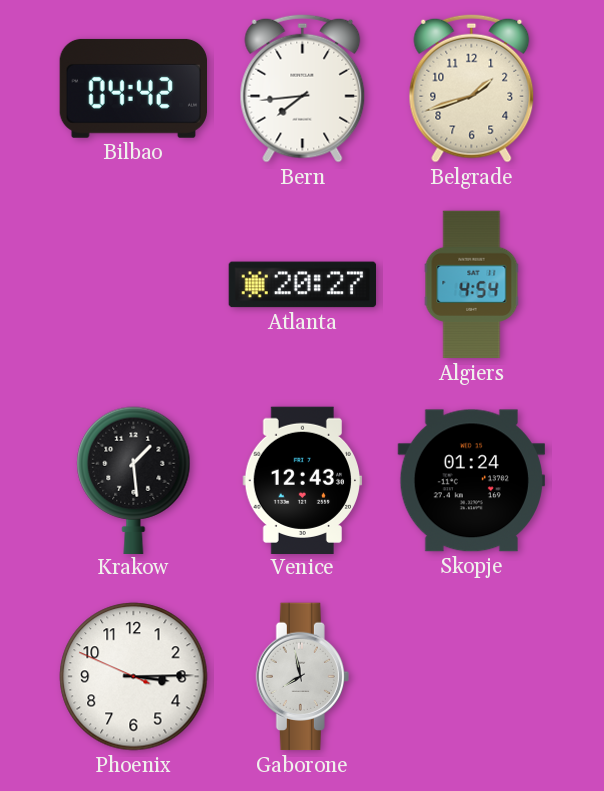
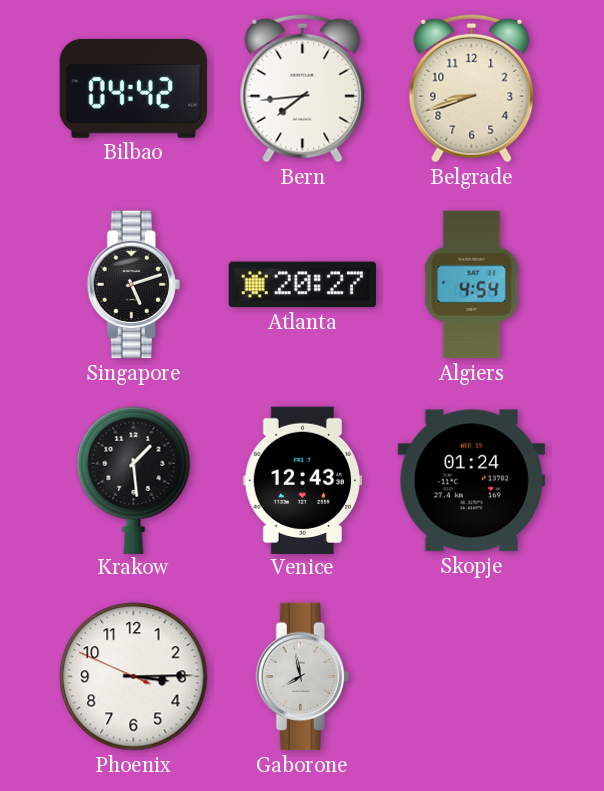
Belgrade: 1:42 -> 8:42 (472, 88)
Singapore: none -> 5:12 (133, 285)
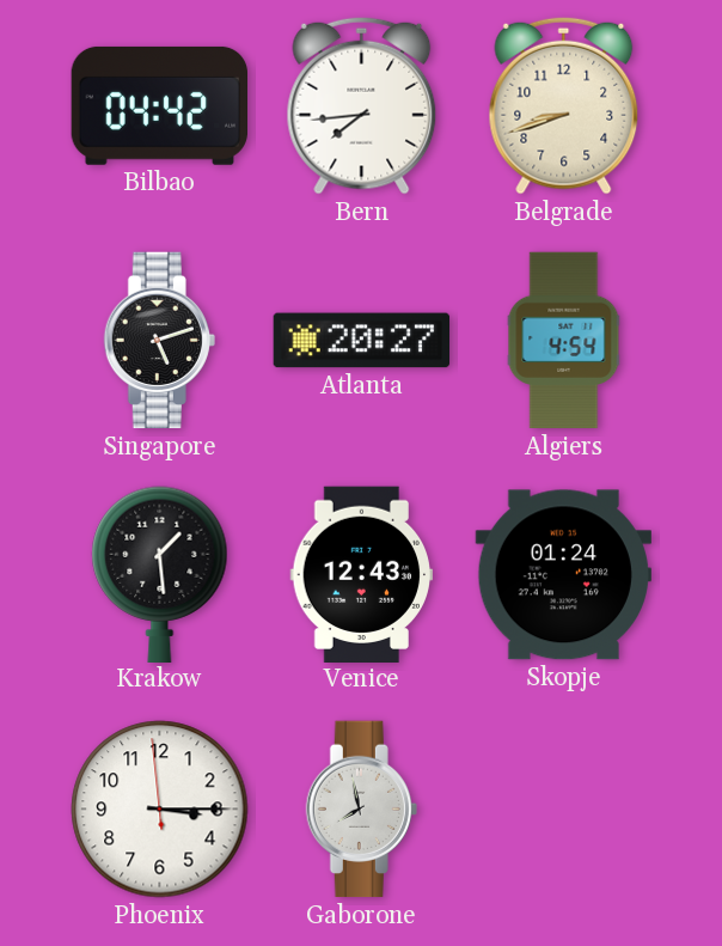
Phoenix: 3:14:49 -> 3:14:59 (160, 810)
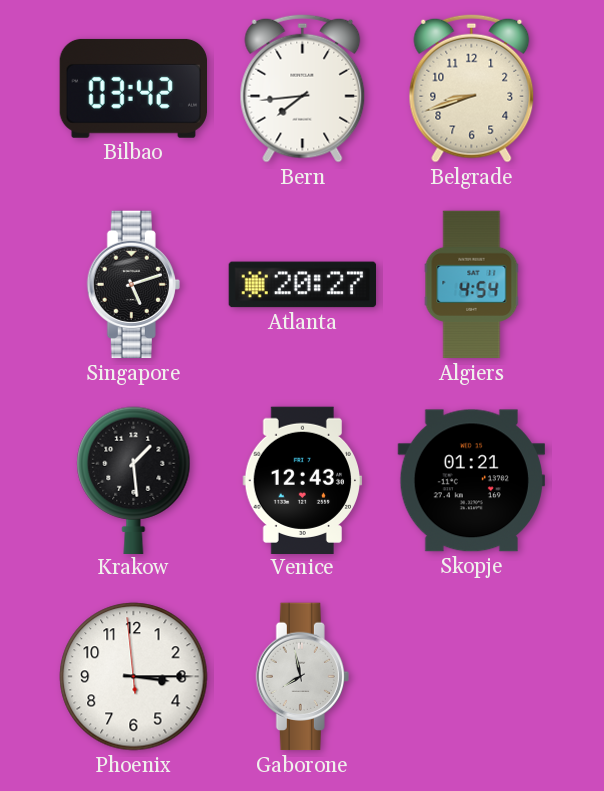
Bilbao: 04:42 -> 03:42 (133, 88)
Skopje: 01:24 -> 01:21 (471, 481)
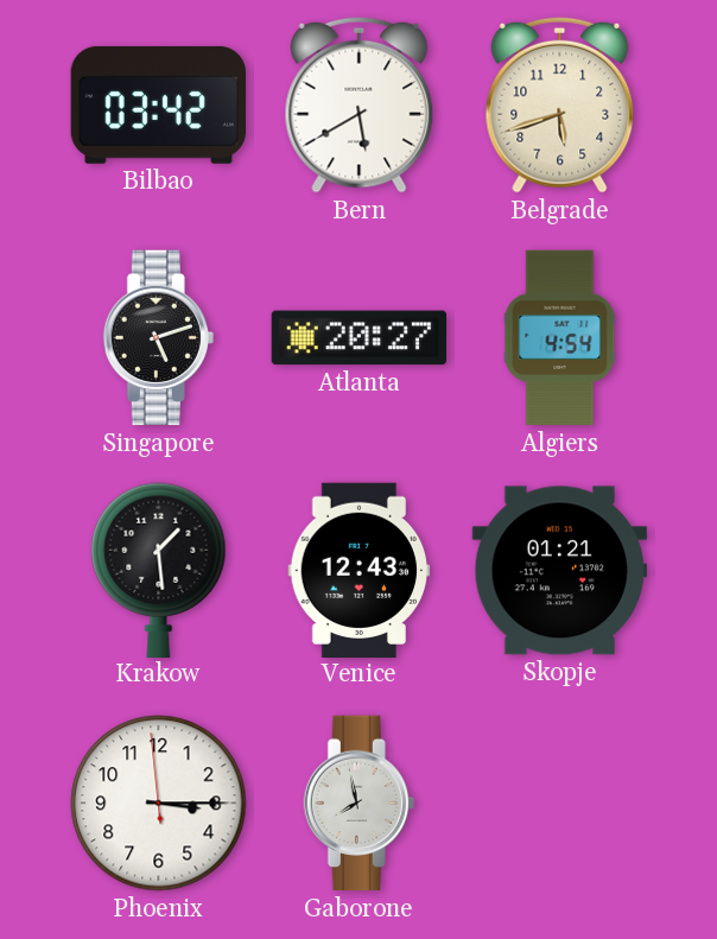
Bern: 7:44 -> 5:40 (360, 104)
Belgrade: 8:42 -> 5:42 (560, 104)
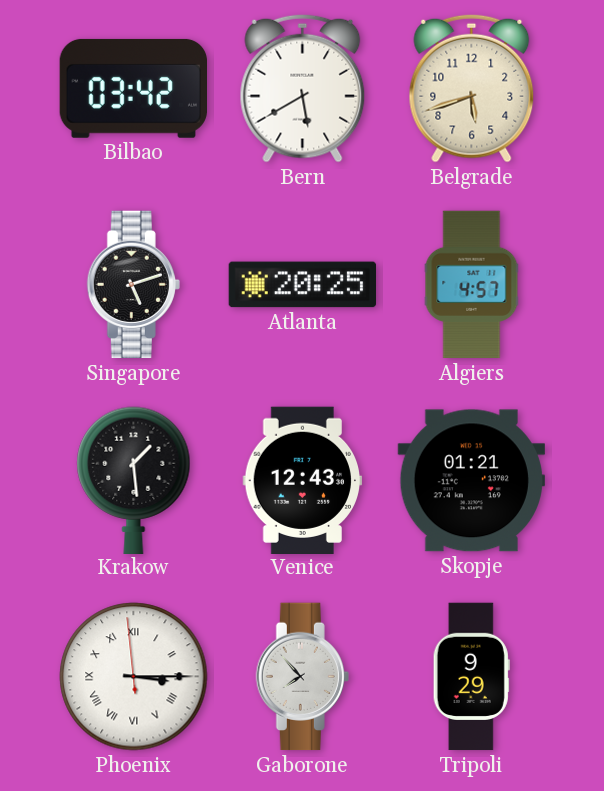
Atlanta: 20:27 -> 20:25 (303, 285)
Algiers: 4:54 -> 4:57 (472, 285)
Phoenix numerals: Arabic -> Roman (134, 677)
Gaborone: 7:58 -> 7:53 (302, 677)
Tripoli: none -> 9:29 (471, 677)
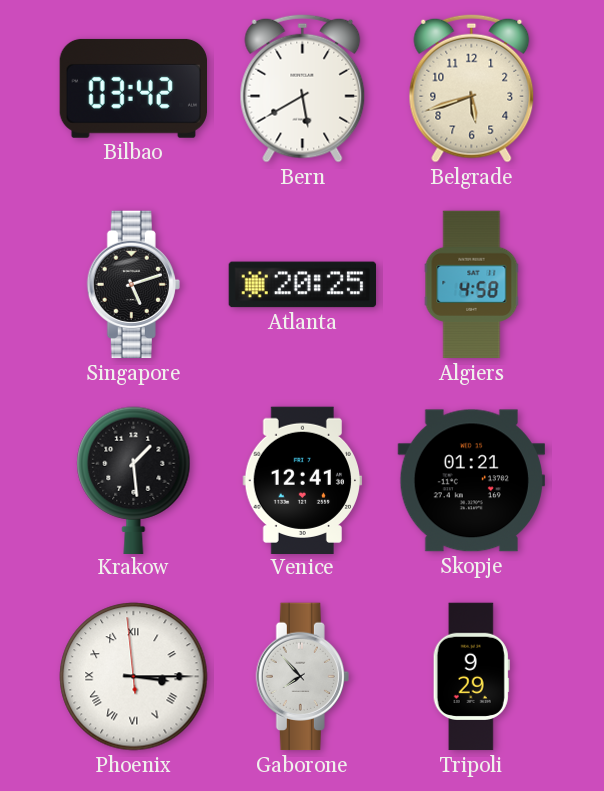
Algiers: 4:57 -> 4:58 (472, 285)
Venice: 12:43 -> 12:41 (303, 480)
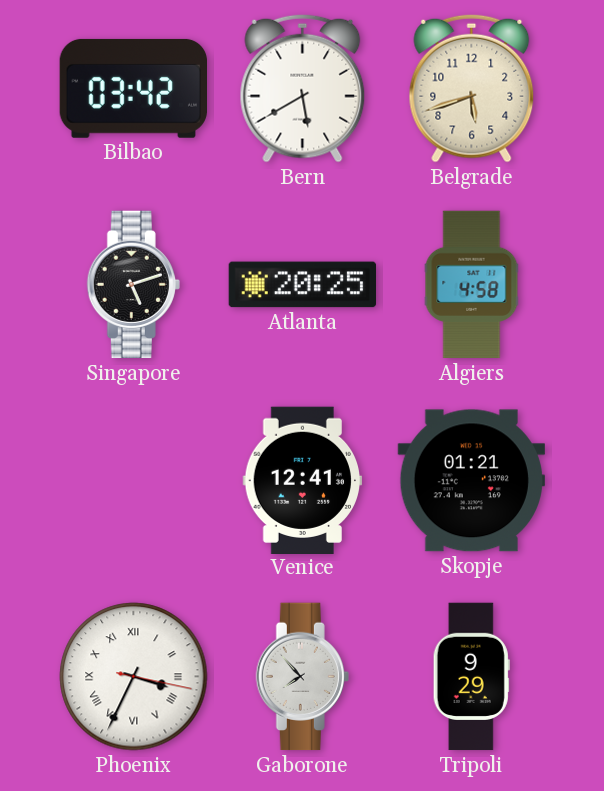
Krakow: 1:29 -> none (134, 480)
Phoenix: 3:14 -> 3:34 (134, 677)
